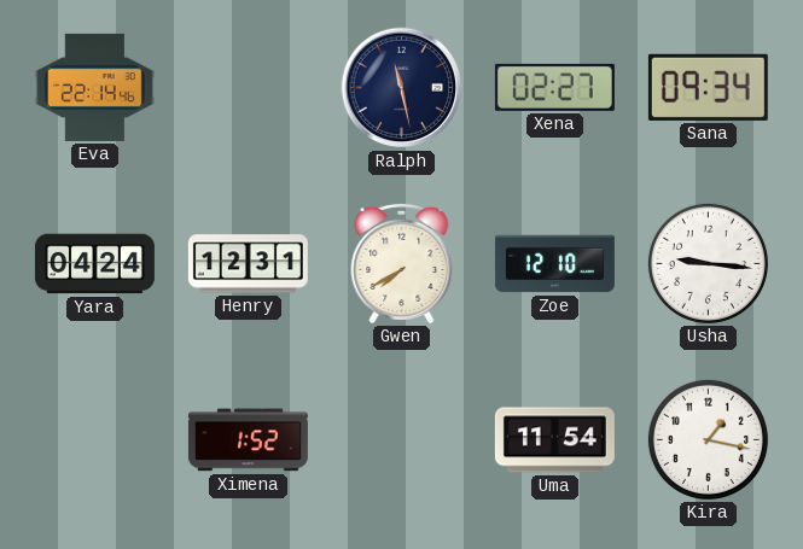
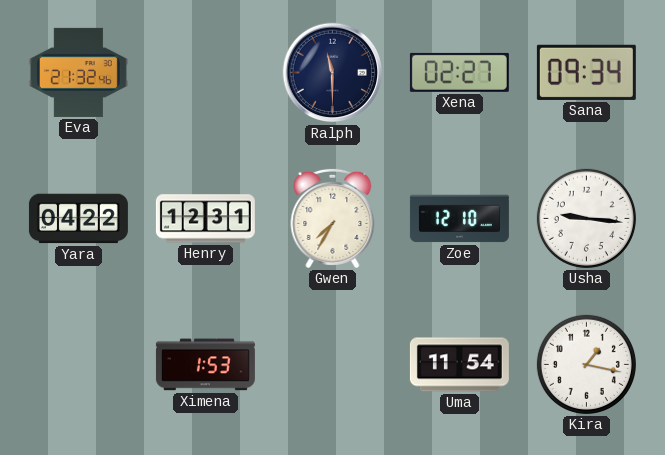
Eva: 22:14 -> 21:32 (78, 72)
Ralph: 11:28 -> 11:30 (333, 73)
Yara: 04:24 -> 04:22 (78, 219)
Gwen: 7:40 -> 7:35 (333, 218)
Ximena: 1:52 -> 1:53 (205, 365)
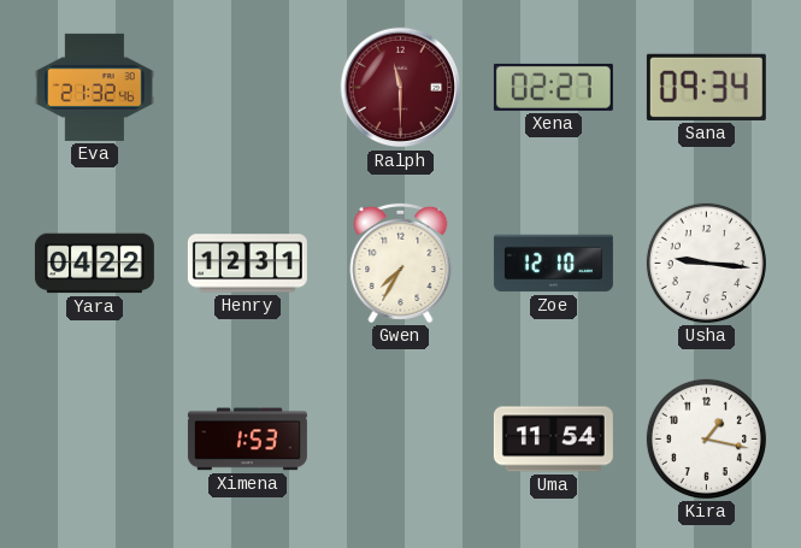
Ralph dial: navy -> burgundy (401, 88)
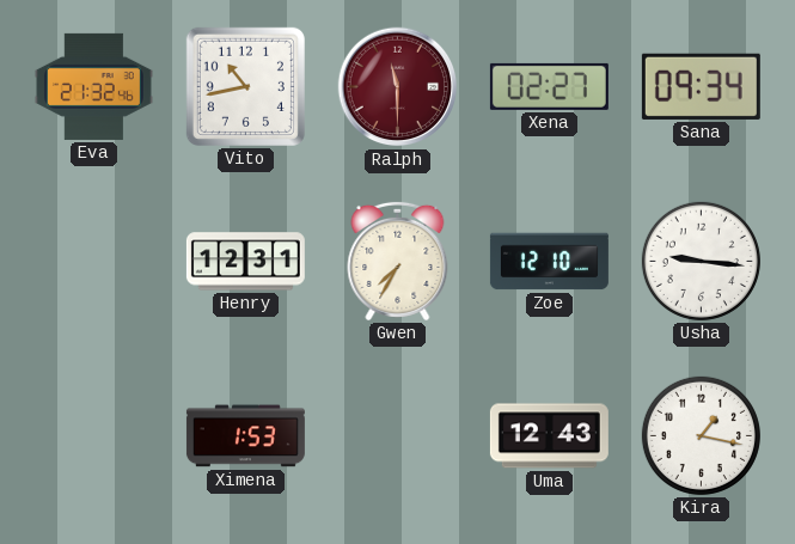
Vito: none -> 10:43 (245, 86)
Yara: 04:22 -> none (94, 264)
Uma: 11:54 -> 12:43 (549, 436)
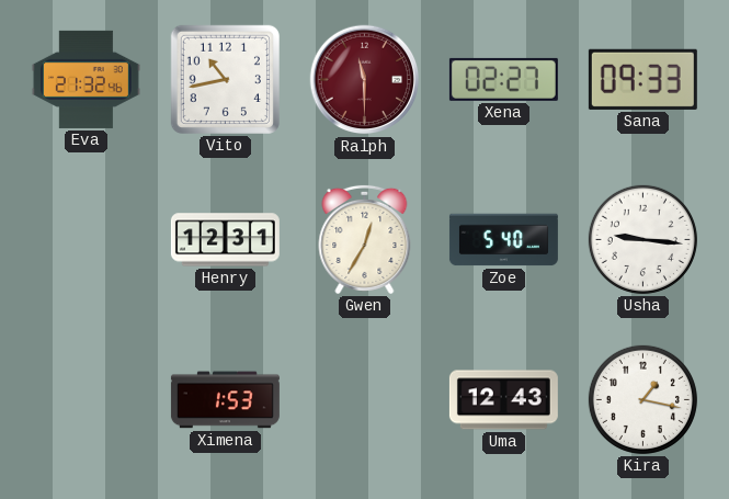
Sana: 09:34 -> 09:33 (642, 79)
Gwen: 7:35 -> 12:35 (365, 239)
Zoe: 12:10 -> 5:40 (503, 240)
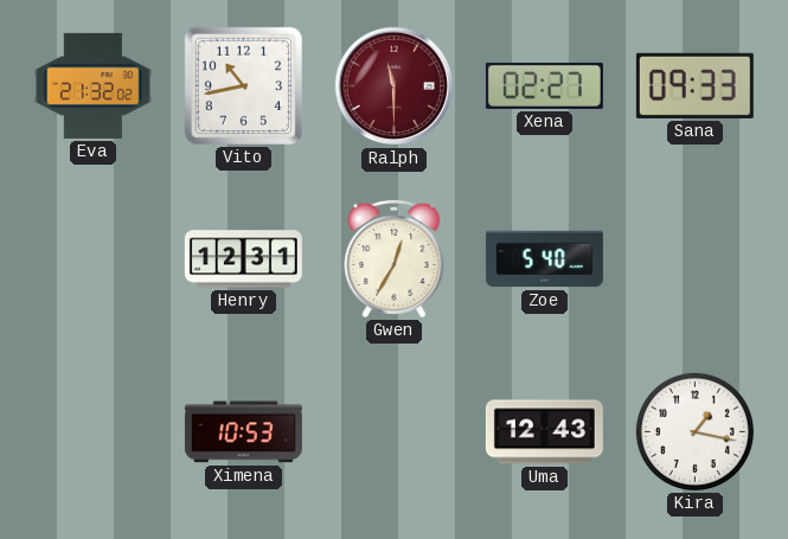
Eva: 21:32:46 -> 21:32:02 (92, 85)
Usha: 9:16 -> none (642, 239)
Ximena: 1:53 -> 10:53 (243, 432)
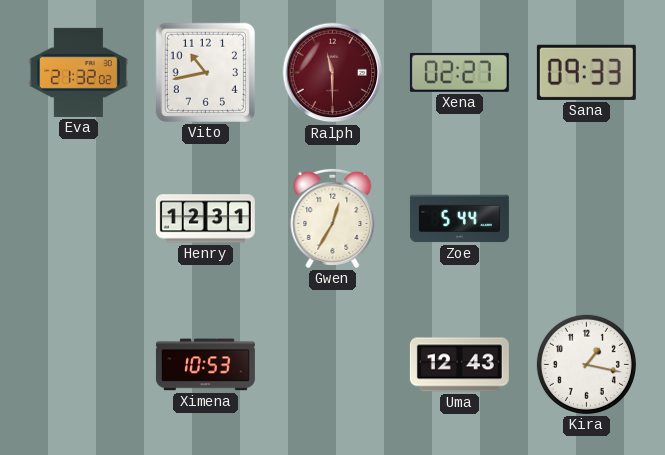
Zoe: 5:40 -> 5:44 (459, 219)
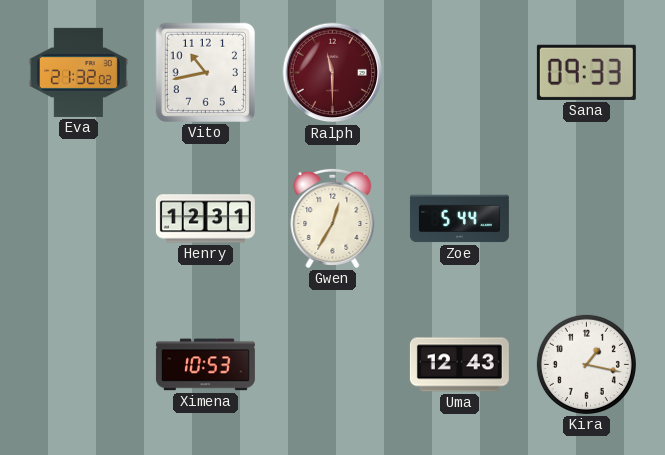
Xena: 02:27 -> none (459, 72)
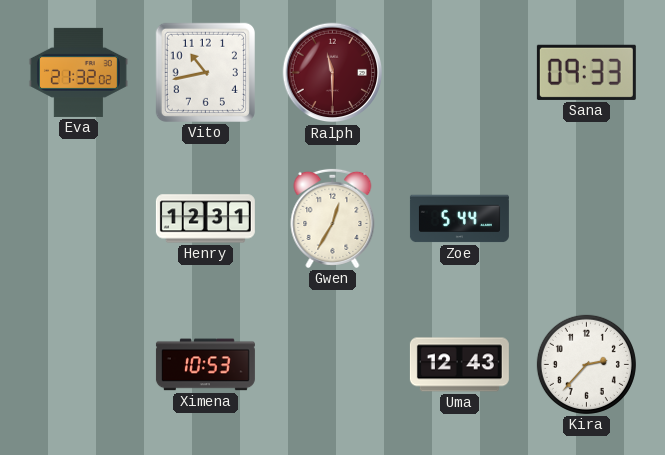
Kira: 1:17 -> 2:37 (586, 364)
